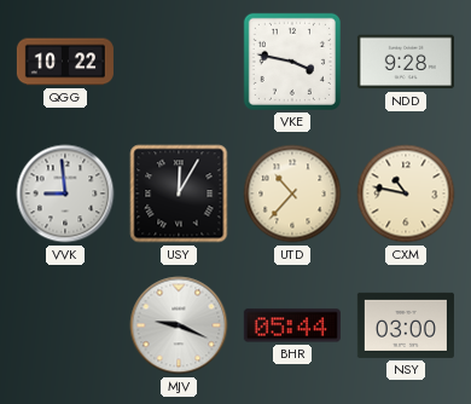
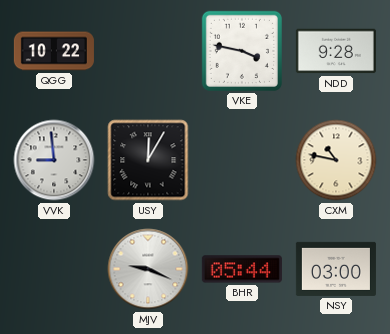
UTD: 10:37 -> none (292, 194)
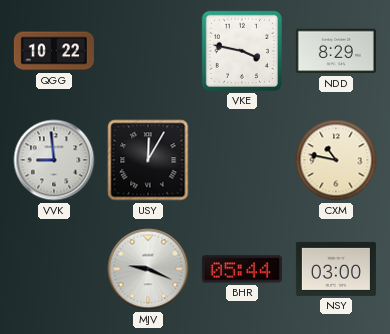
NDD: 9:28 -> 8:29 (336, 51)
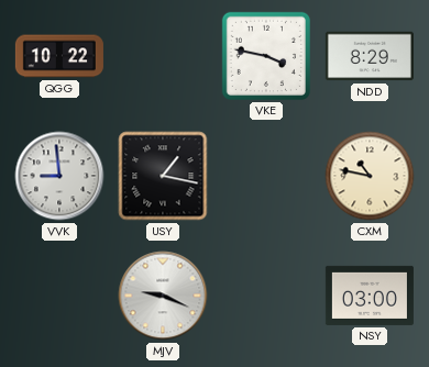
USY: 12:05 -> 1:17 (163, 176)
BHR: 05:44 -> none (242, 269)
